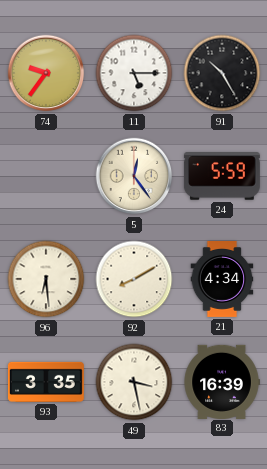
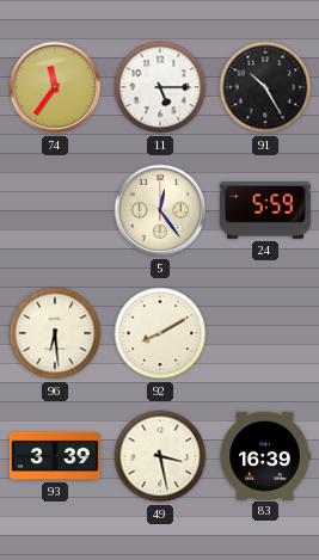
74: 9:36 -> 11:36 (55, 87)
21: 4:34 -> none (222, 280)
93: 3:35 -> 3:39 (55, 456)
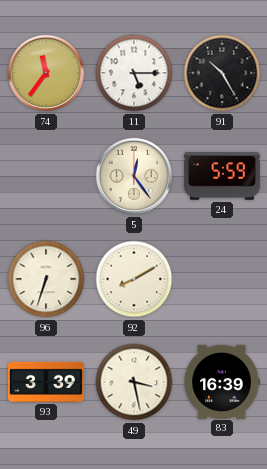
96: 6:29 -> 6:33 (46, 279)
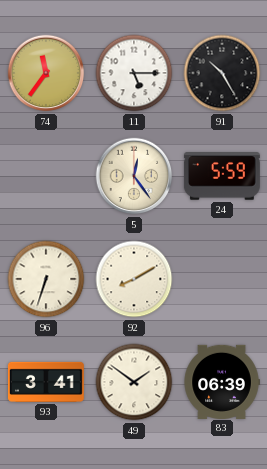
93: 3:39 -> 3:41 (46, 382)
49: 3:28 -> 1:51 (134, 382)
83: 16:39 -> 06:39 (222, 381)
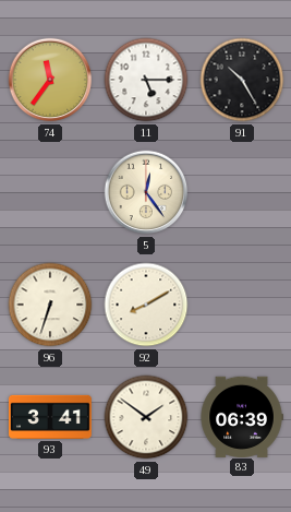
24: 5:59 -> none (222, 176)
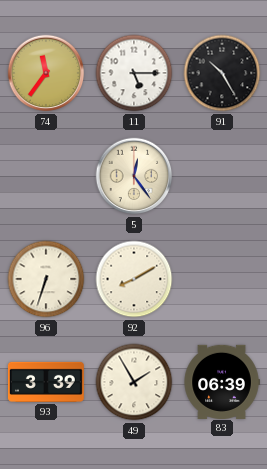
93: 3:41 -> 3:39 (46, 382)
49: 1:51 -> 1:55 (134, 382)
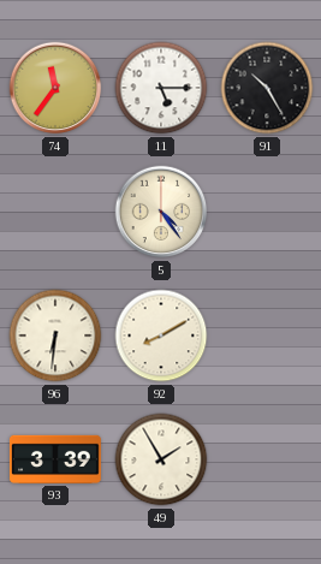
5: 12:24 -> 4:24 (161, 212)
96: 6:33 -> 6:31 (55, 336)
83: 06:39 -> none (222, 381)
